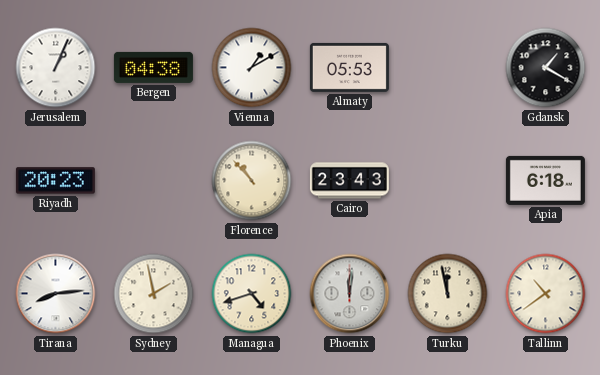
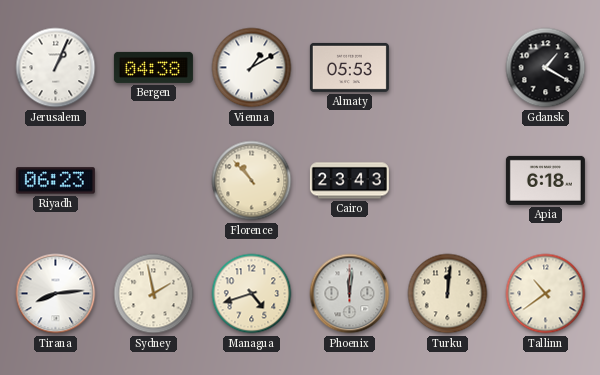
Riyadh: 20:23 -> 06:23 (55, 181)
Turku: 11:58 -> 12:01 (448, 294)
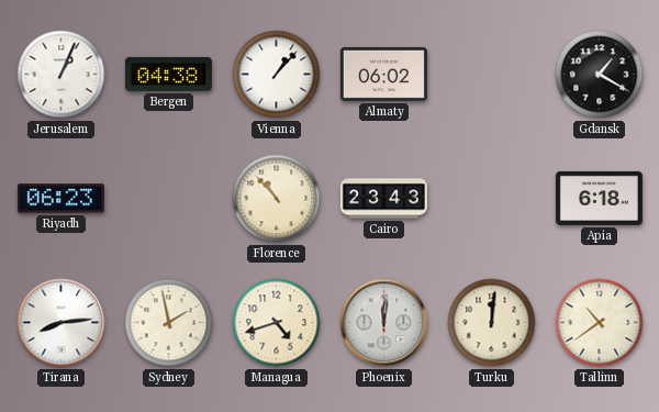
Vienna: 1:10 -> 1:07 (277, 75)
Almaty: 05:53 -> 06:02 (383, 74)
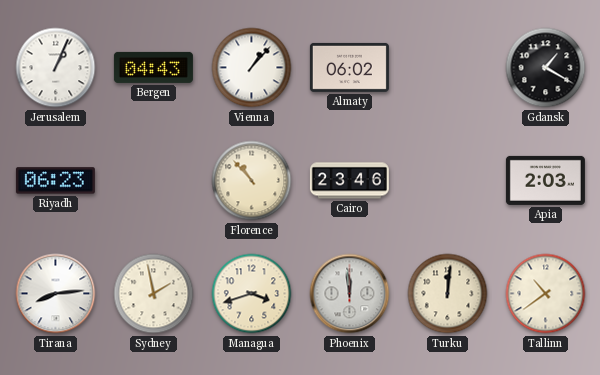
Bergen: 04:38 -> 04:43 (153, 67)
Cairo: 23:43 -> 23:46 (349, 181)
Apia: 6:18 -> 2:03 (545, 180)
Managua: 4:42 -> 3:42 (252, 294)
Phoenix: 12:01 -> 11:59 (350, 294)
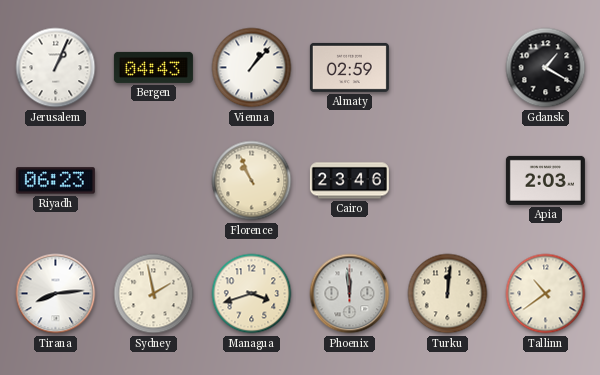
Almaty: 06:02 -> 02:59 (349, 67)
Florence: 10:53 -> 10:56 (252, 181)
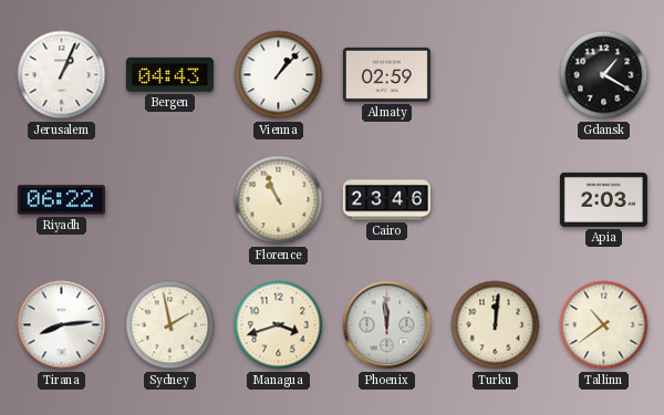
Riyadh: 06:23 -> 06:22 (61, 200)
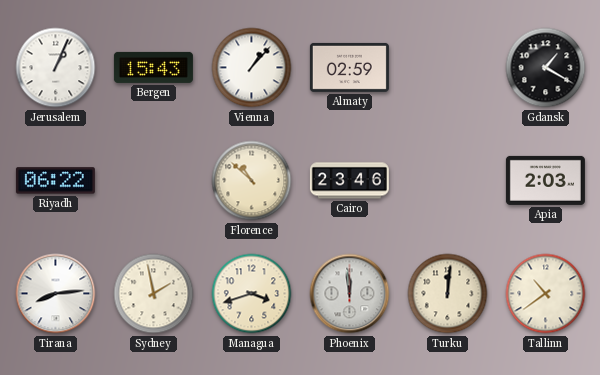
Bergen: 04:43 -> 15:43 (153, 67)
Florence: 10:56 -> 10:52 (252, 181)
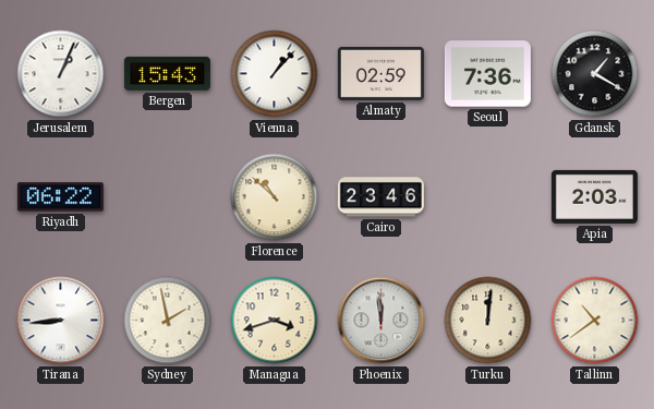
Seoul: none -> 7:36 (487, 74)
Tirana: 8:14 -> 8:44 (61, 321)
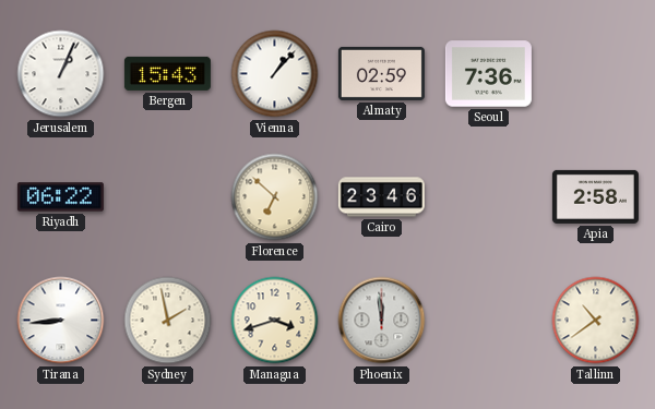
Gdansk: 1:20 -> none (595, 74)
Florence: 10:52 -> 6:52 (275, 197)
Apia: 2:03 -> 2:58 (595, 196)
Turku: 12:01 -> none (488, 321)
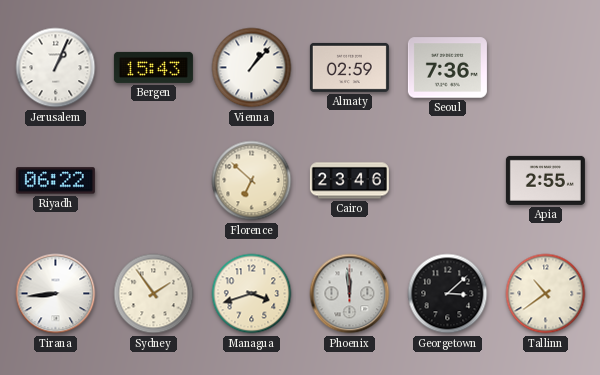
Apia: 2:58 -> 2:55 (545, 180)
Sydney: 1:58 -> 1:54 (154, 294)
Georgetown: none -> 3:08 (448, 294)
